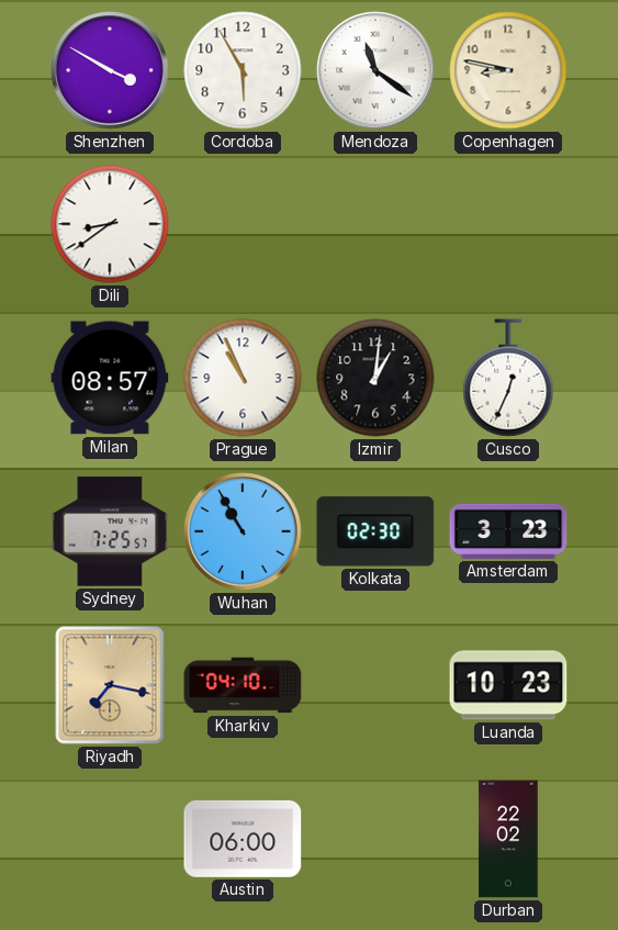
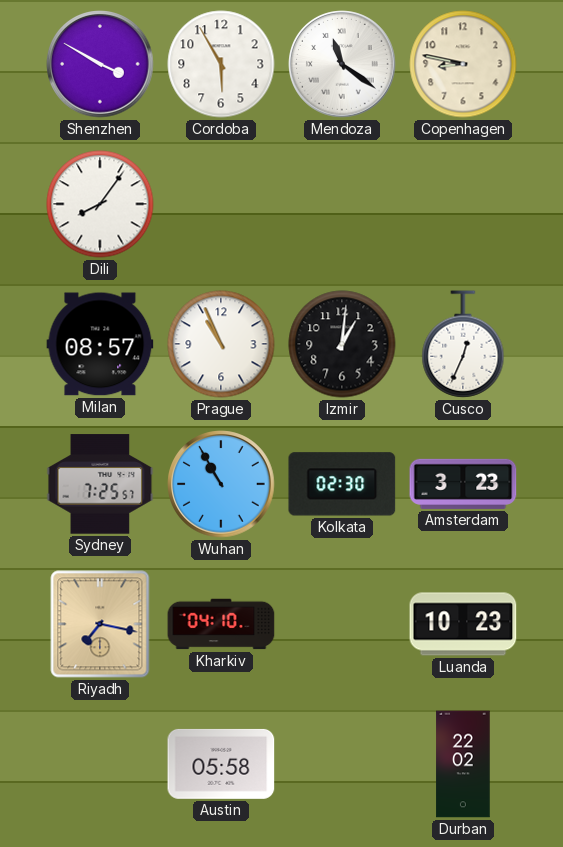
Dili: 8:39 -> 8:06 (100, 204)
Austin: 06:00 -> 05:58 (221, 764)
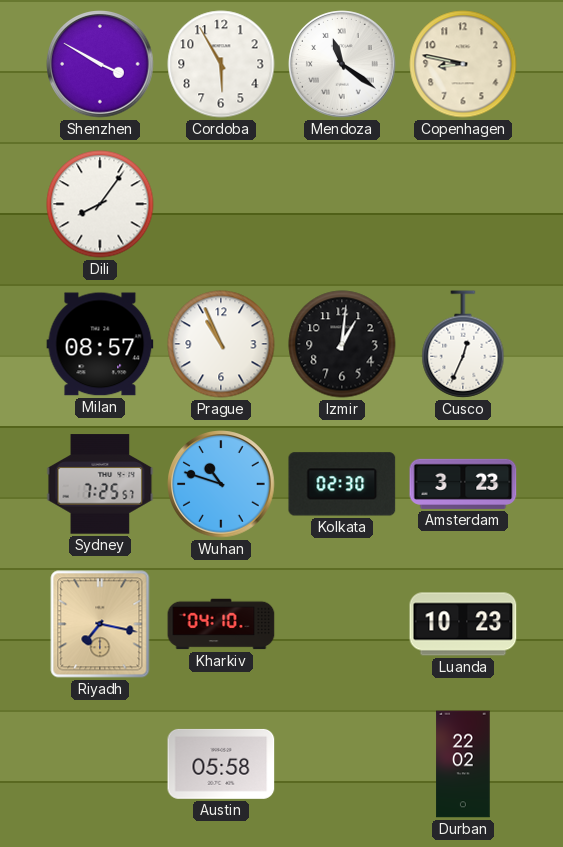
Wuhan: 10:55 -> 10:48 (221, 484)
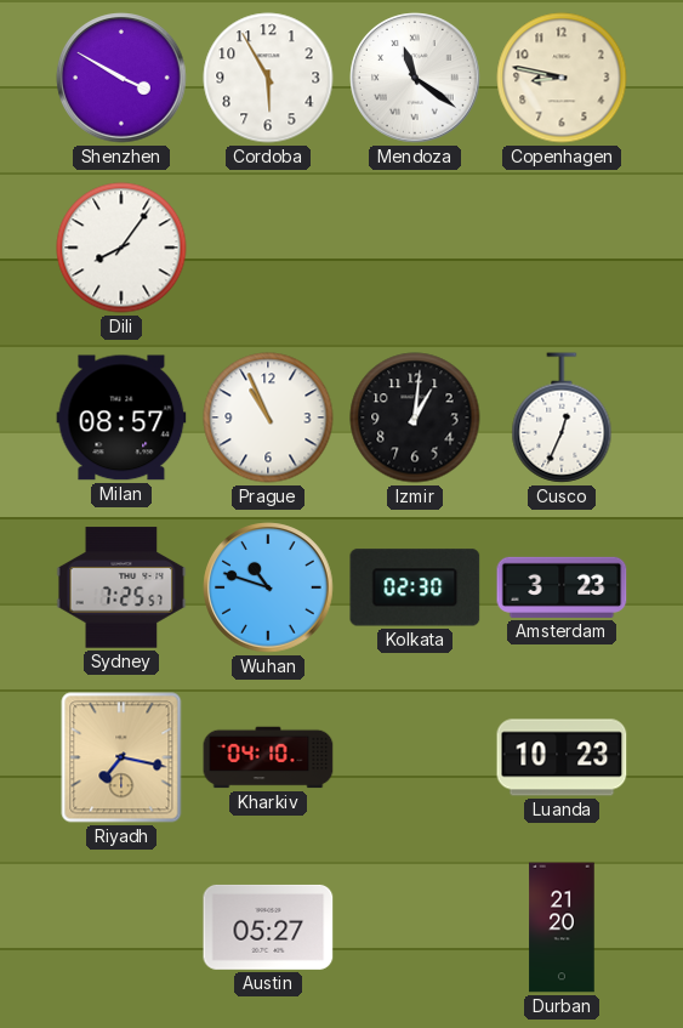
Austin: 05:58 -> 05:27 (268, 927)
Durban: 22:02 -> 21:20 (562, 927)
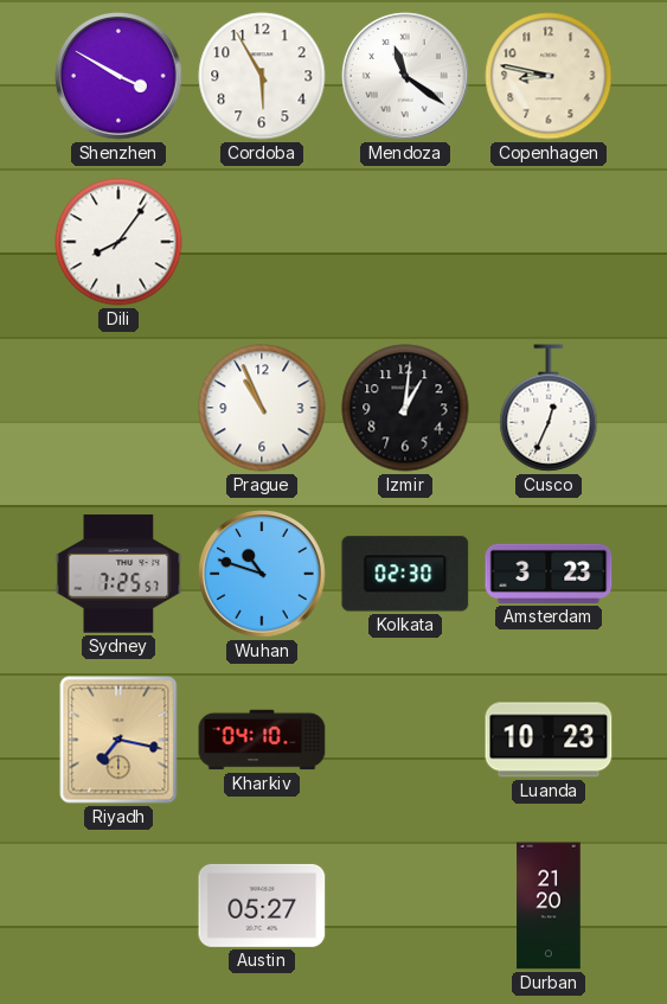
Milan: 08:57 -> none (121, 418)
